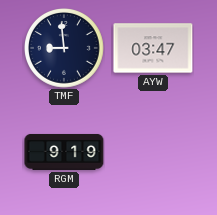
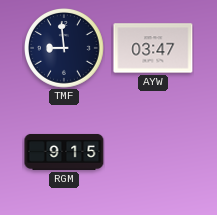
RGM: 9:19 -> 9:15 (64, 152)
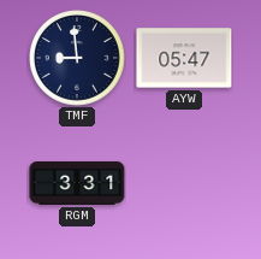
AYW: 03:47 -> 05:47 (184, 58)
RGM: 9:15 -> 3:31 (77, 183)
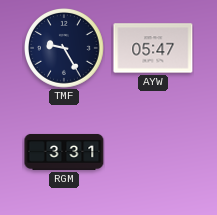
TMF: 8:59 -> 9:25 (65, 49)
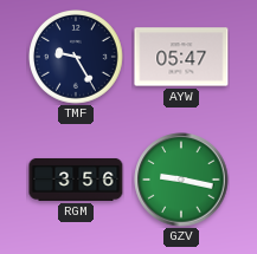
RGM: 3:31 -> 3:56 (76, 180)
GZV: none -> 9:17 (181, 180)
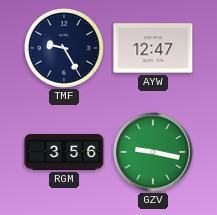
AYW: 05:47 -> 12:47 (153, 48)
